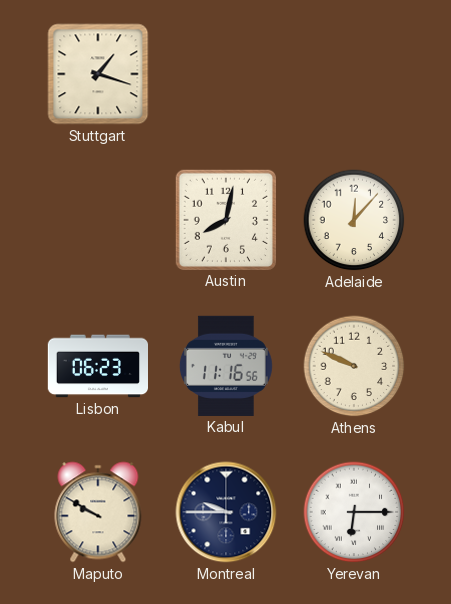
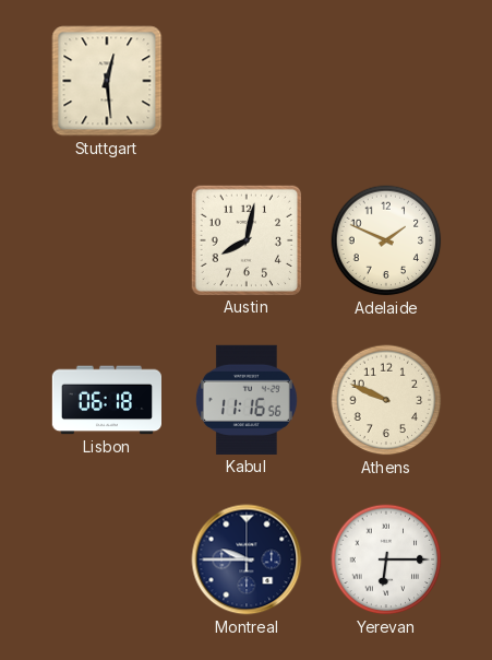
Stuttgart: 1:18 -> 12:29 (107, 81)
Adelaide: 12:07 -> 1:49 (386, 240)
Lisbon: 06:23 -> 06:18 (106, 400)
Maputo: 9:50 -> none (98, 512)
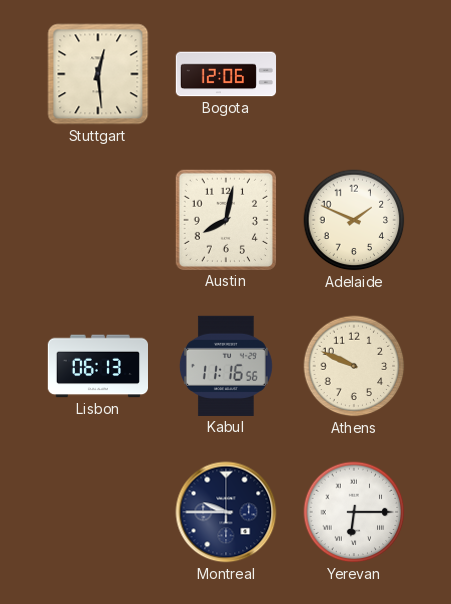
Bogota: none -> 12:06 (226, 74)
Lisbon: 06:18 -> 06:13 (97, 366)
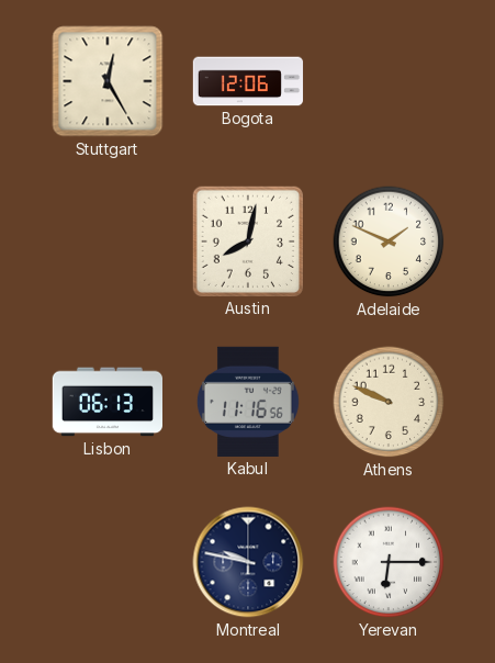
Stuttgart: 12:29 -> 12:25 (108, 81)
Montreal: 9:45 -> 9:47 (248, 562)
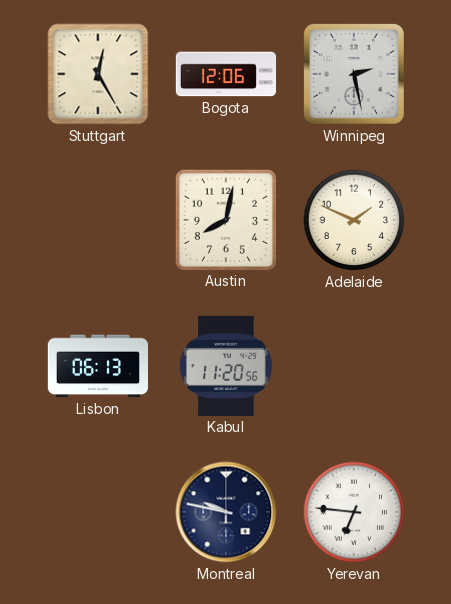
Winnipeg: none -> 2:28 (354, 74)
Kabul: 11:16 -> 11:20 (226, 366)
Athens: 9:49 -> none (389, 402)
Yerevan: 6:15 -> 6:46 (354, 512)
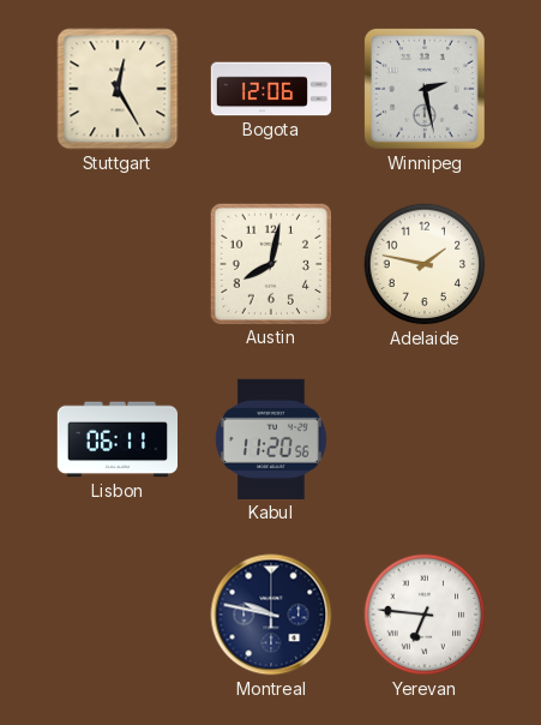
Adelaide: 1:49 -> 1:47 (425, 264)
Lisbon: 06:13 -> 06:11 (116, 439)
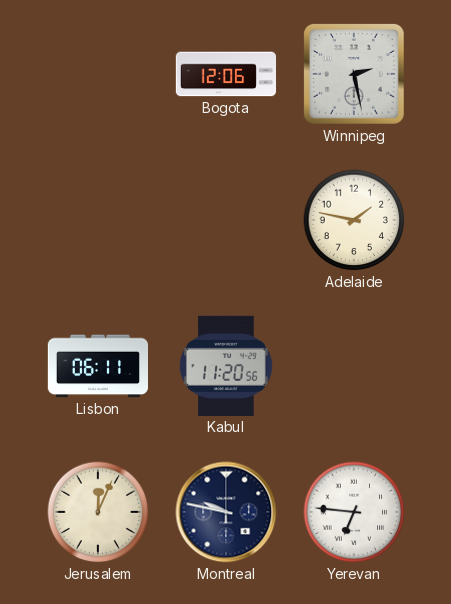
Stuttgart: 12:25 -> none (118, 89)
Austin: 8:02 -> none (271, 264)
Jerusalem: none -> 12:04 (98, 512)
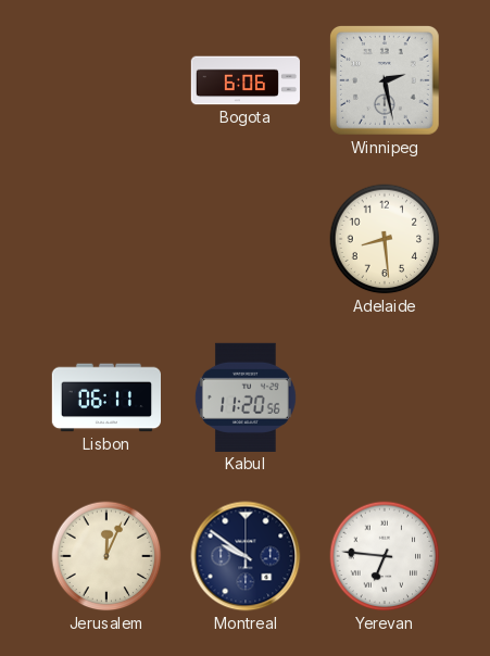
Bogota: 12:06 -> 6:06 (246, 80)
Adelaide: 1:47 -> 8:29 (385, 239)
Montreal: 9:47 -> 9:51 (246, 556)
